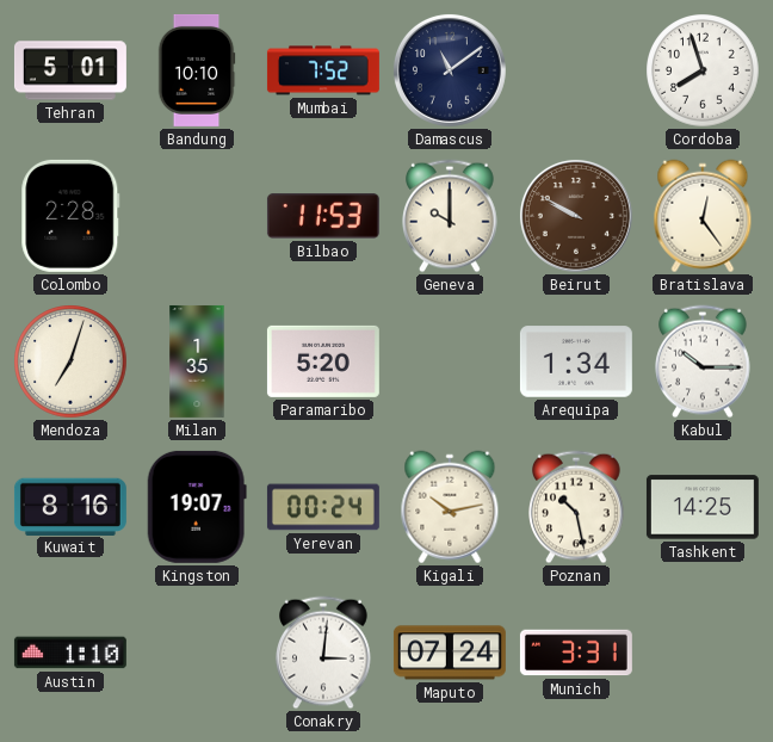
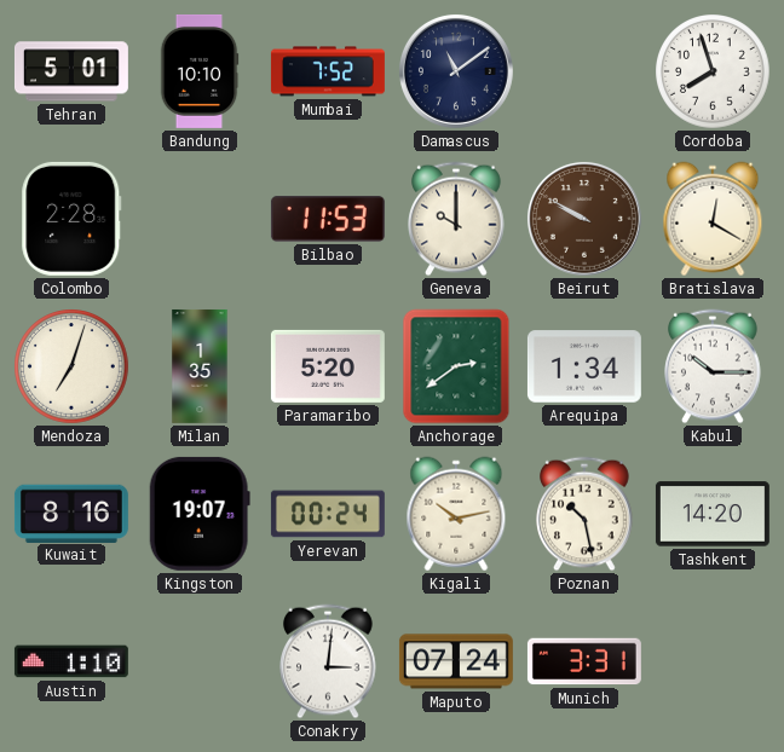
Bratislava: 12:24 -> 12:20 (713, 219)
Anchorage: none -> 2:39 (456, 366)
Tashkent: 14:25 -> 14:20 (713, 514)
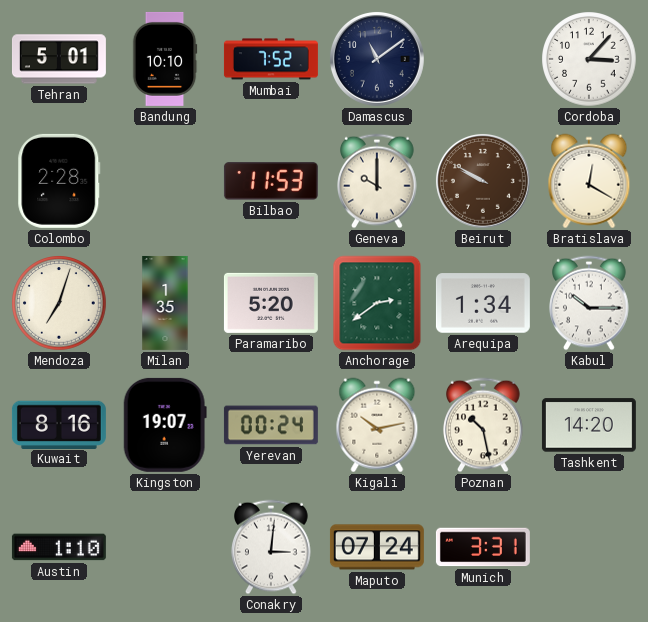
Cordoba: 7:57 -> 3:07 (589, 59)
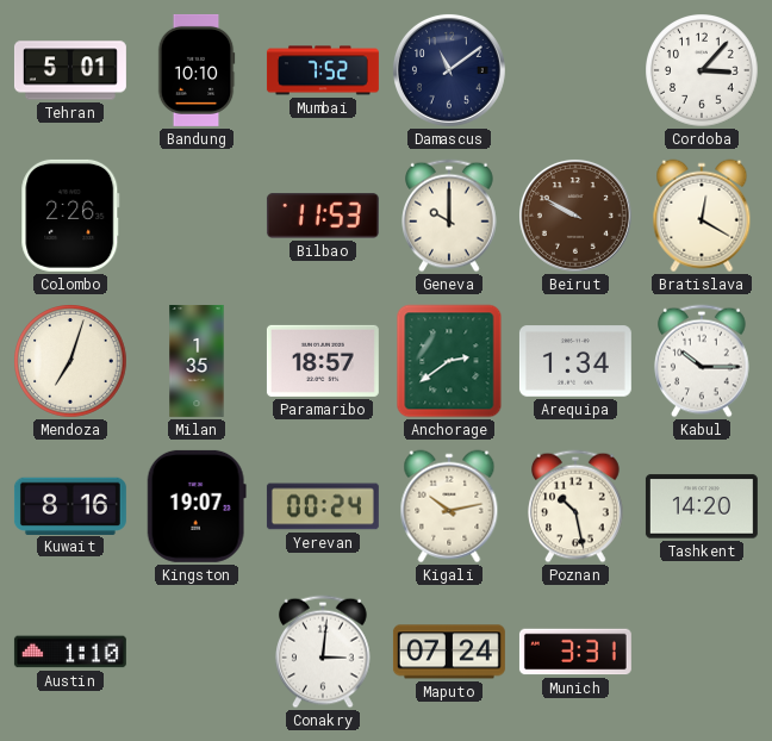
Colombo: 2:28 -> 2:26 (70, 216)
Paramaribo: 5:20 -> 18:57 (323, 361)
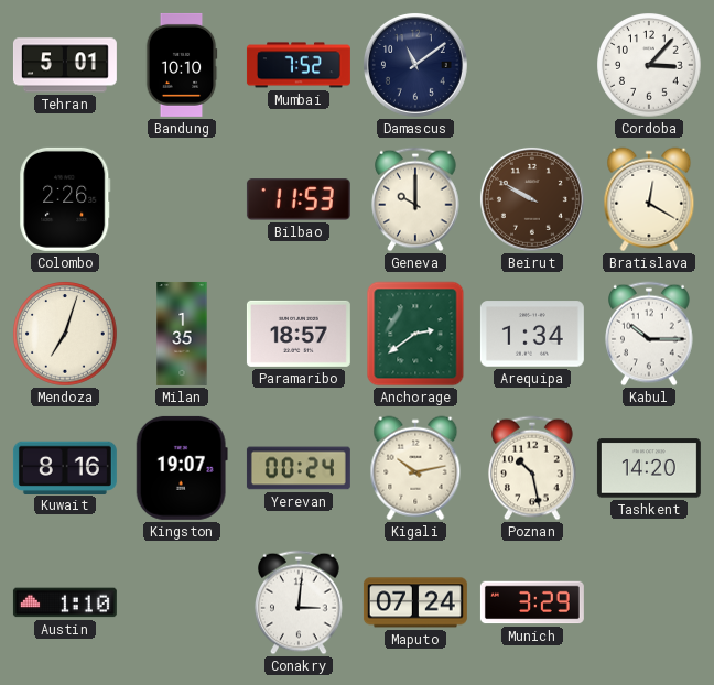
Munich: 3:31 -> 3:29 (532, 602)
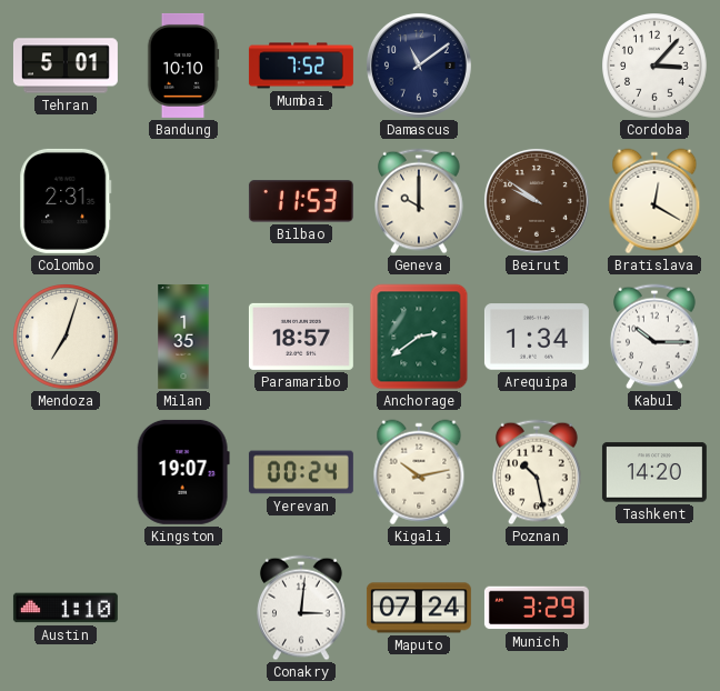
Colombo: 2:26 -> 2:31 (66, 201)
Beirut: 9:50 -> 9:51 (537, 201)
Kuwait: 8:16 -> none (65, 467)
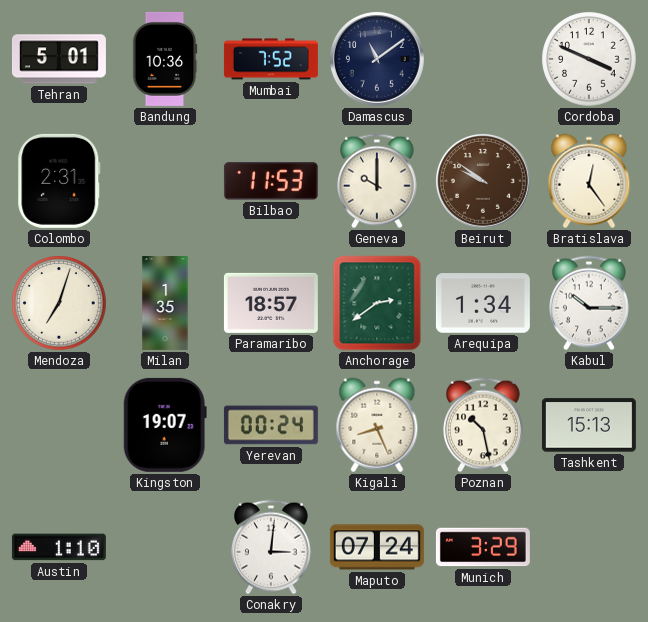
Bandung: 10:10 -> 10:36 (165, 59)
Cordoba: 3:07 -> 3:49 (589, 59)
Bratislava: 12:20 -> 12:24 (589, 181)
Kigali: 10:13 -> 8:26 (377, 425)
Tashkent: 14:20 -> 15:13 (589, 425)
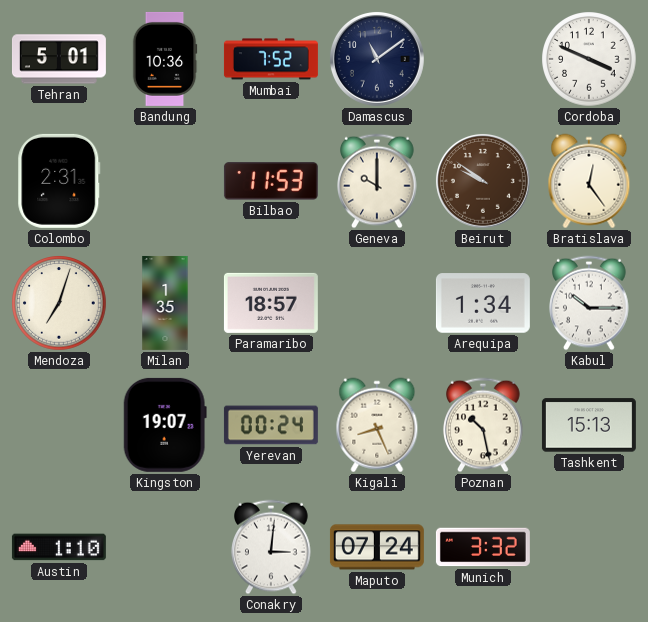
Anchorage: 2:39 -> none (377, 303)
Munich: 3:29 -> 3:32 (483, 547)
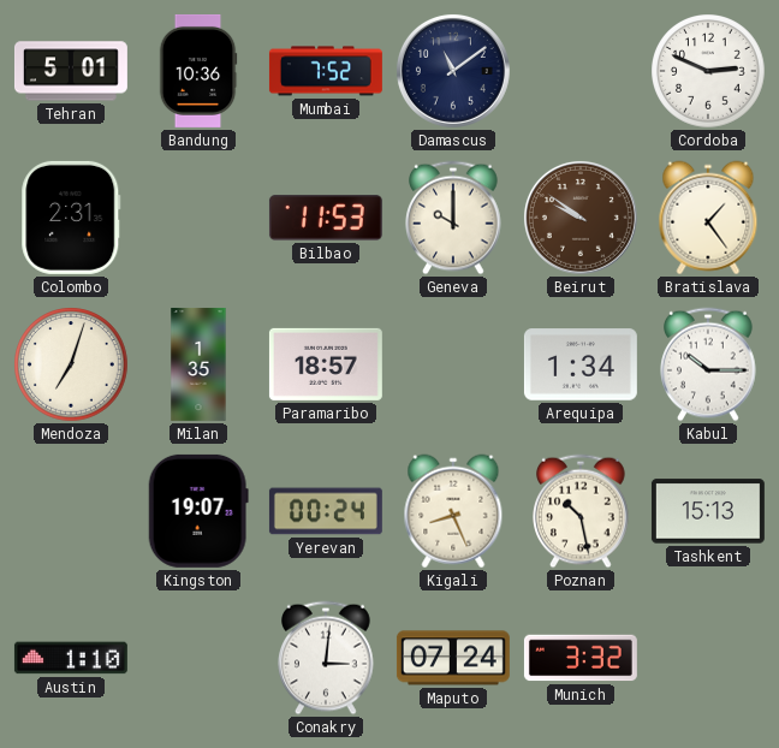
Cordoba: 3:49 -> 2:49 (708, 71)
Bratislava: 12:24 -> 1:24 (708, 218)
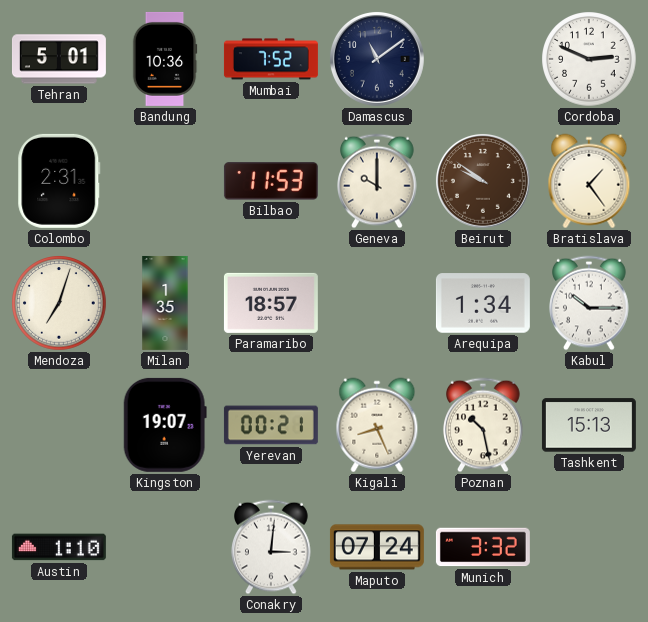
Yerevan: 00:24 -> 00:21 (271, 425)
